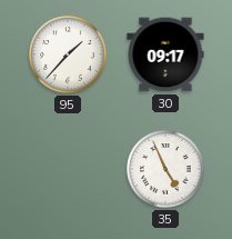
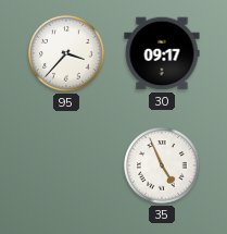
95: 1:37 -> 3:37 (66, 53)
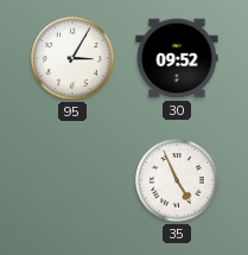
95: 3:37 -> 3:05 (72, 58)
30: 09:17 -> 09:52 (177, 58)
